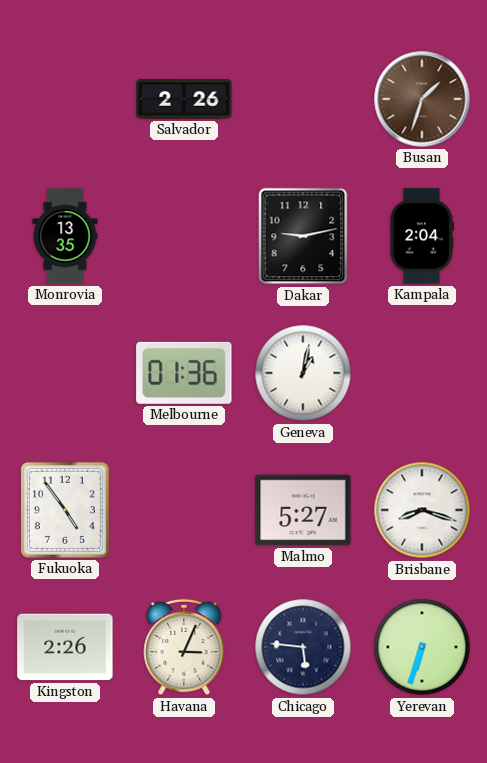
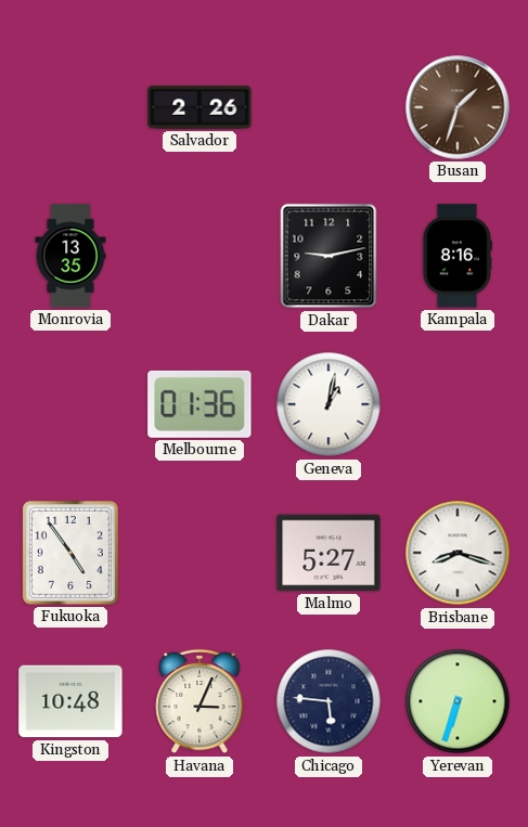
Kampala: 2:04 -> 8:16 (456, 256)
Kingston: 2:26 -> 10:48 (70, 701)
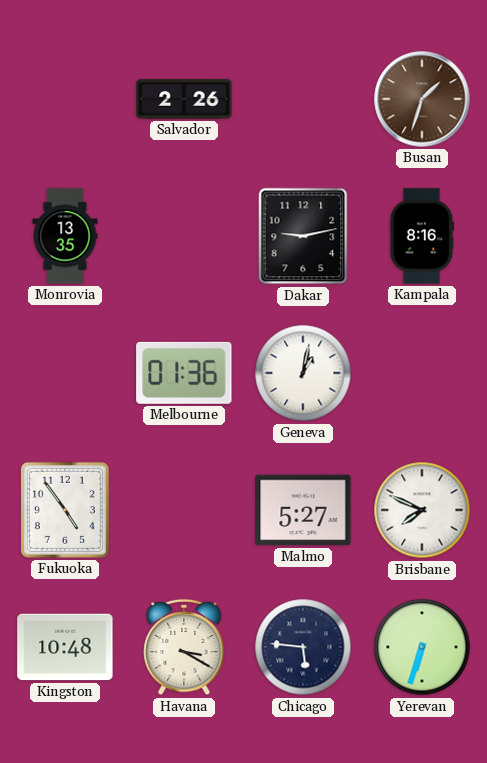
Brisbane: 8:18 -> 7:49 (422, 510)
Havana: 3:04 -> 3:20 (184, 647)
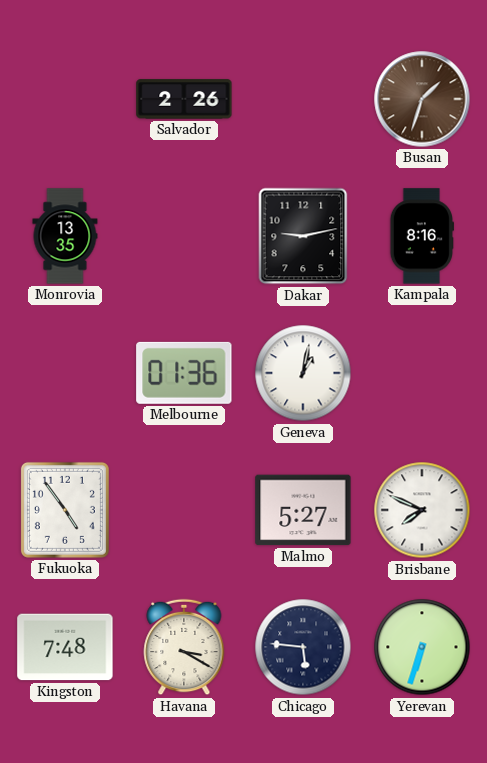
Kingston: 10:48 -> 7:48 (65, 647)
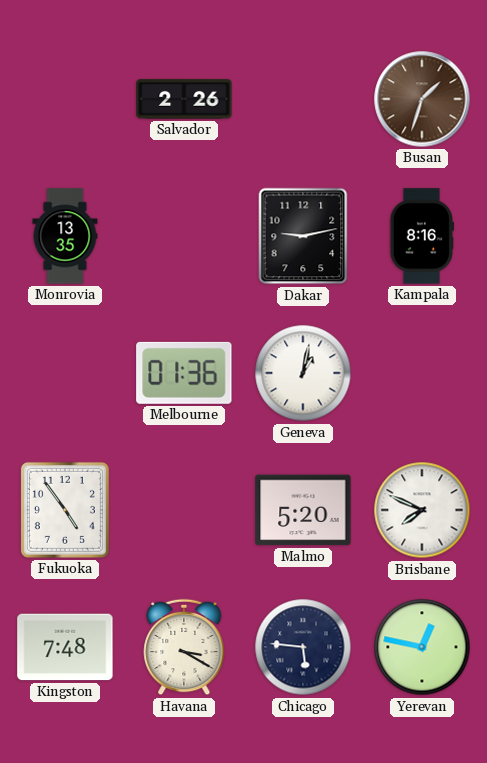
Malmo: 5:27 -> 5:20 (303, 510)
Yerevan: 6:33 -> 12:47 (422, 647)
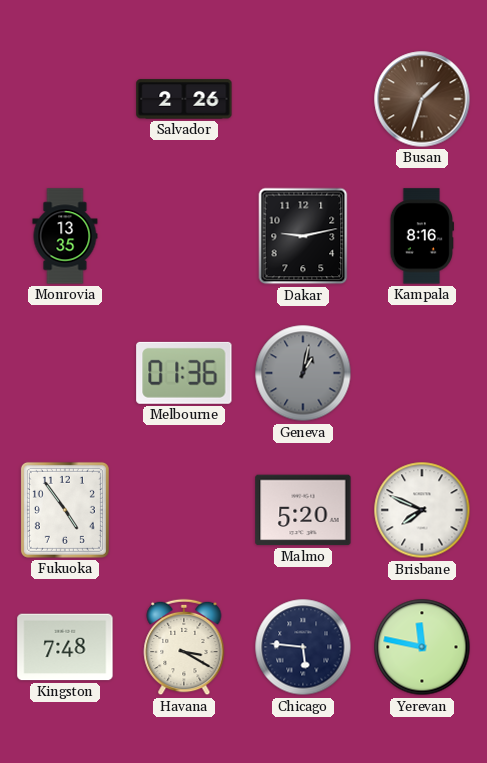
Geneva dial: white -> grey (303, 373)
Yerevan: 12:47 -> 11:47 (422, 647)
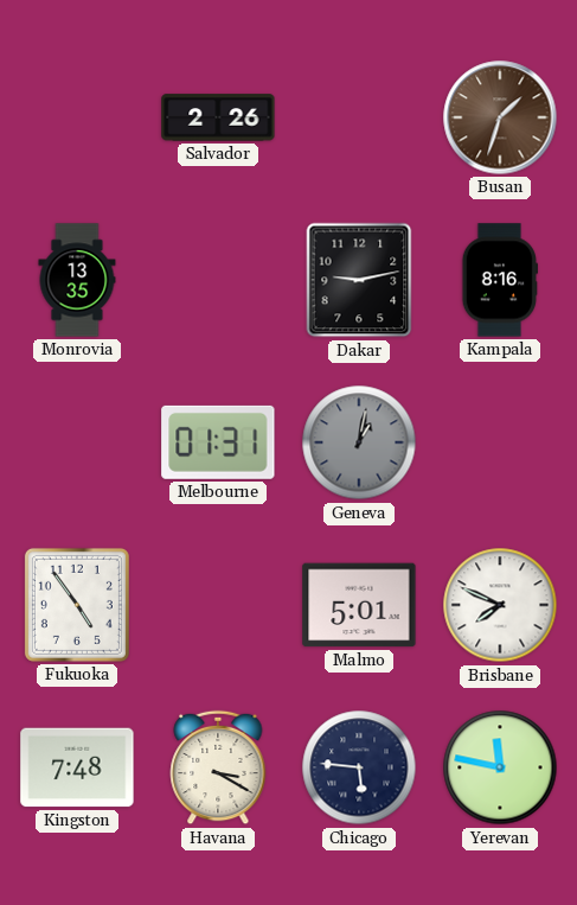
Melbourne: 01:36 -> 01:31 (218, 442)
Malmo: 5:20 -> 5:01 (359, 605)
